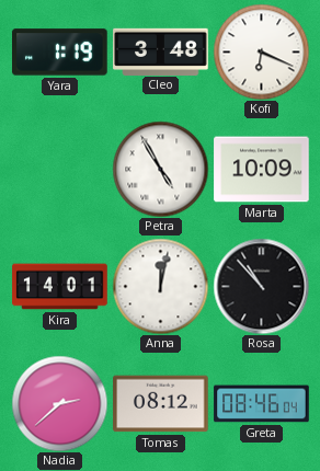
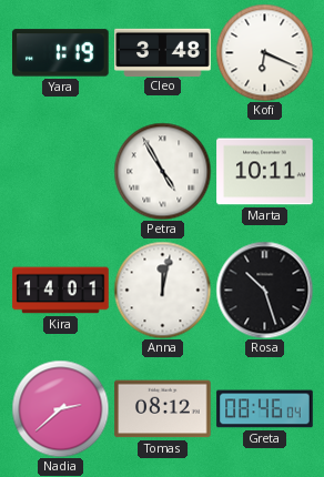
Marta: 10:09 -> 10:11 (265, 172)
Rosa: 10:53 -> 10:27 (264, 290)
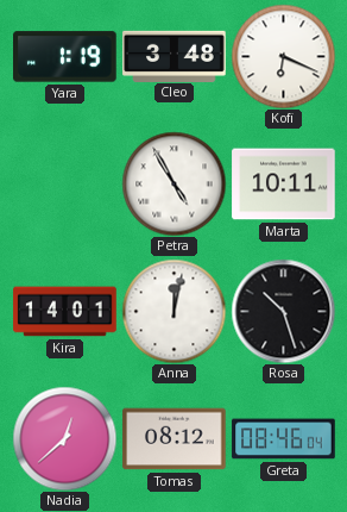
Nadia: 2:38 -> 12:38 (64, 438)
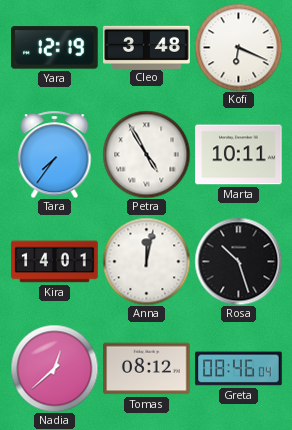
Yara: 1:19 -> 12:19 (55, 48)
Tara: none -> 7:36 (55, 154)
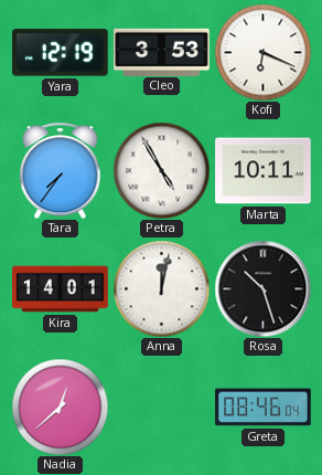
Cleo: 3:48 -> 3:53 (162, 52)
Tomas: 08:12 -> none (147, 369)
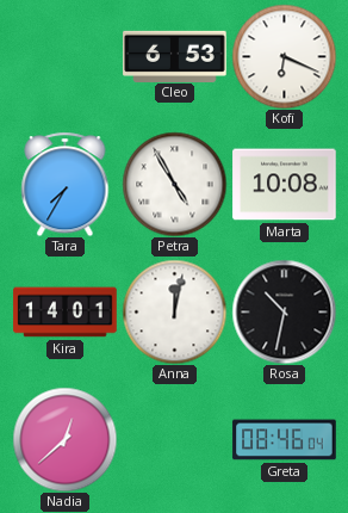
Yara: 12:19 -> none (61, 53)
Cleo: 3:53 -> 6:53 (175, 56)
Tara: 7:36 -> 7:35 (66, 184)
Marta: 10:11 -> 10:08 (285, 185)
Rosa: 10:27 -> 10:32 (284, 311)
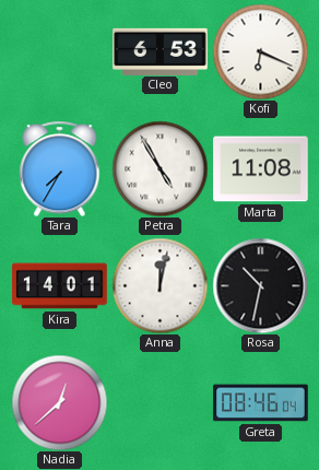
Marta: 10:08 -> 11:08 (261, 169)
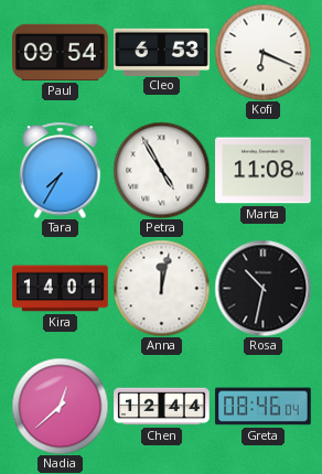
Paul: none -> 09:54 (61, 52)
Chen: none -> 12:44 (162, 407)
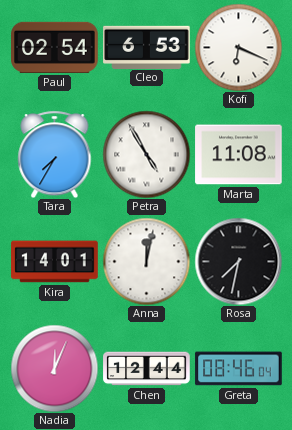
Paul: 09:54 -> 02:54 (55, 47)
Rosa: 10:32 -> 7:32 (238, 261)
Nadia: 12:38 -> 12:04 (54, 368)
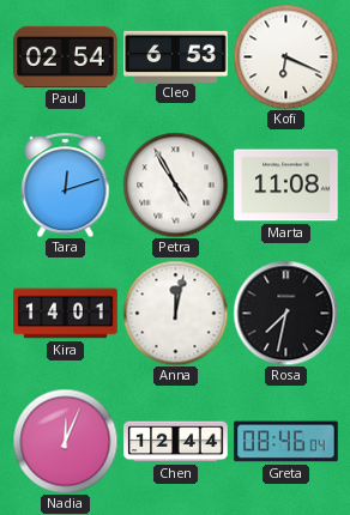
Tara: 7:35 -> 12:12 (66, 184)
